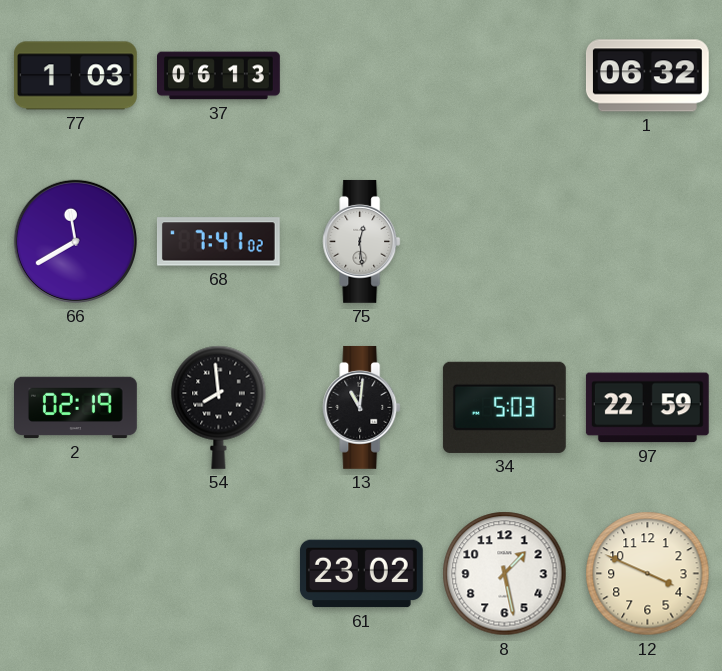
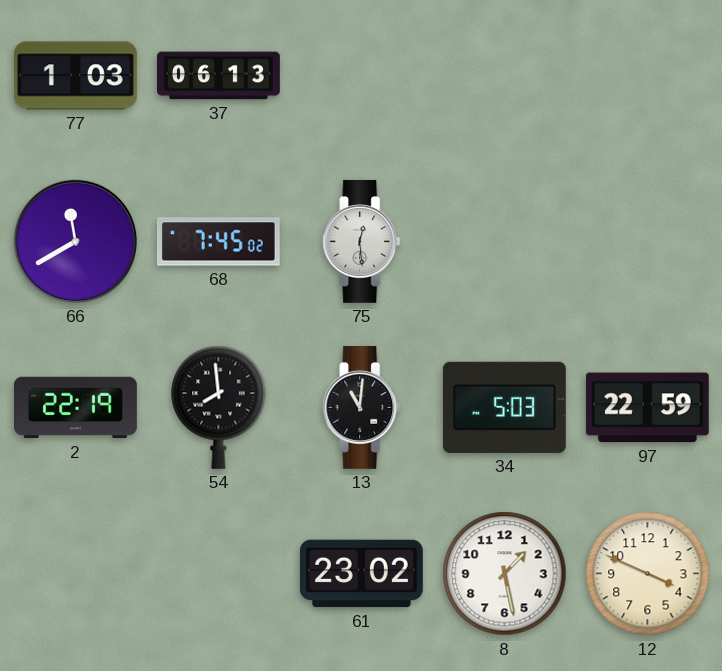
1: 06:32 -> none (647, 76)
68: 7:41 -> 7:45 (218, 242)
2: 02:19 -> 22:19 (76, 408)
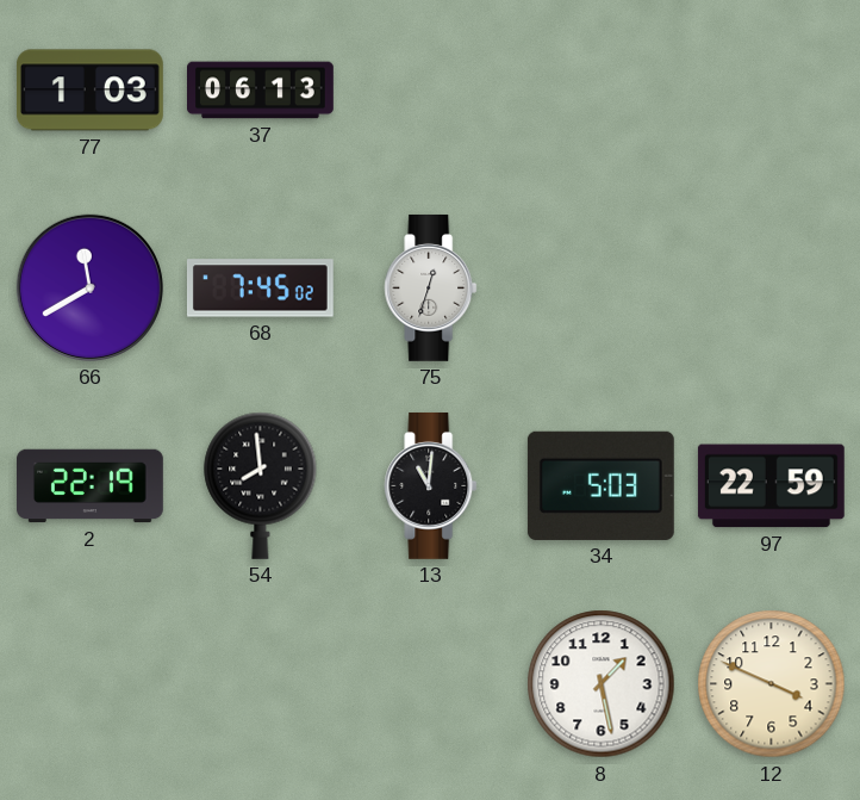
75: 12:29 -> 12:33 (431, 287)
61: 23:02 -> none (361, 574)
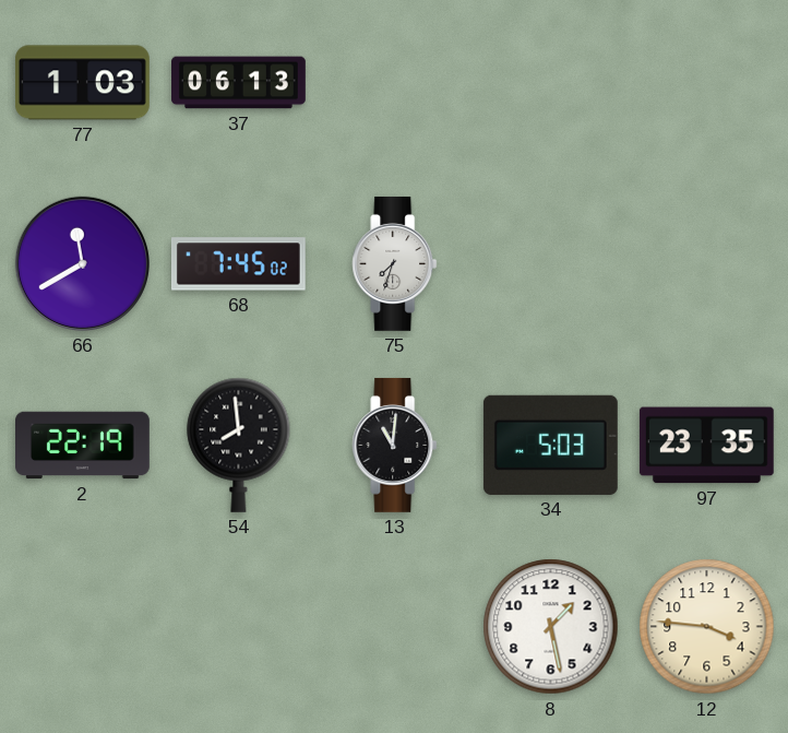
75: 12:33 -> 7:33 (395, 263)
97: 22:59 -> 23:35 (706, 446)
12: 3:49 -> 3:46 (707, 627)
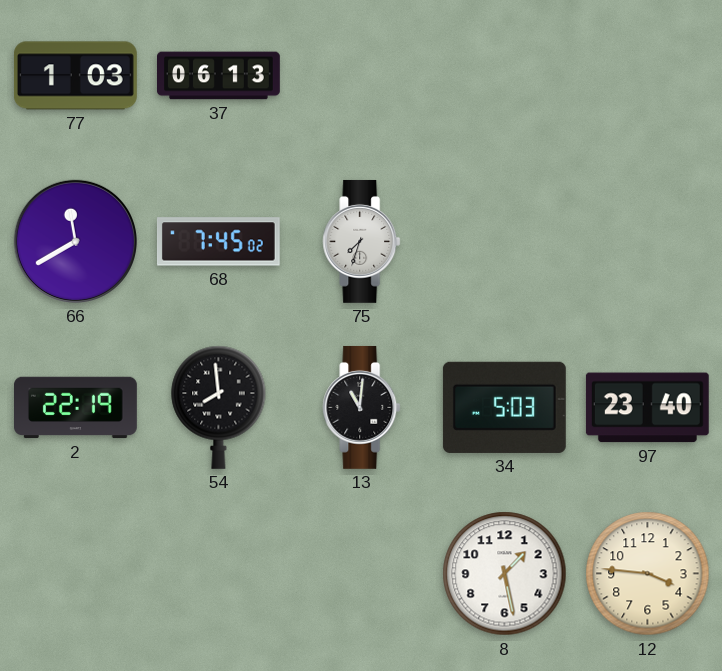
97: 23:35 -> 23:40 (647, 408)
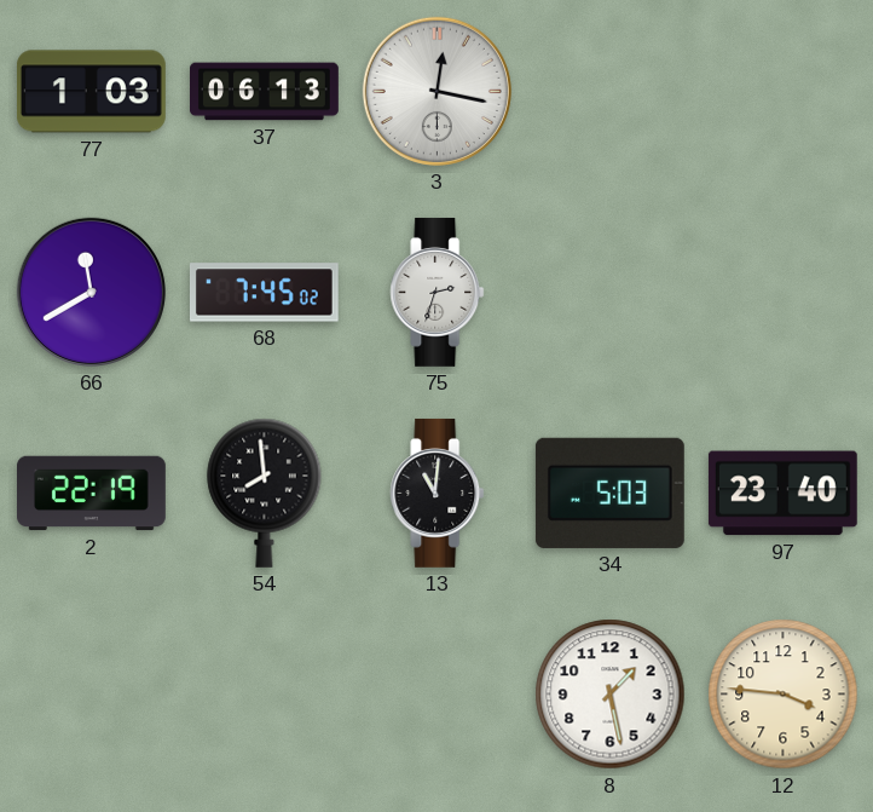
3: none -> 12:17 (436, 91)
75: 7:33 -> 2:33 (438, 292)
